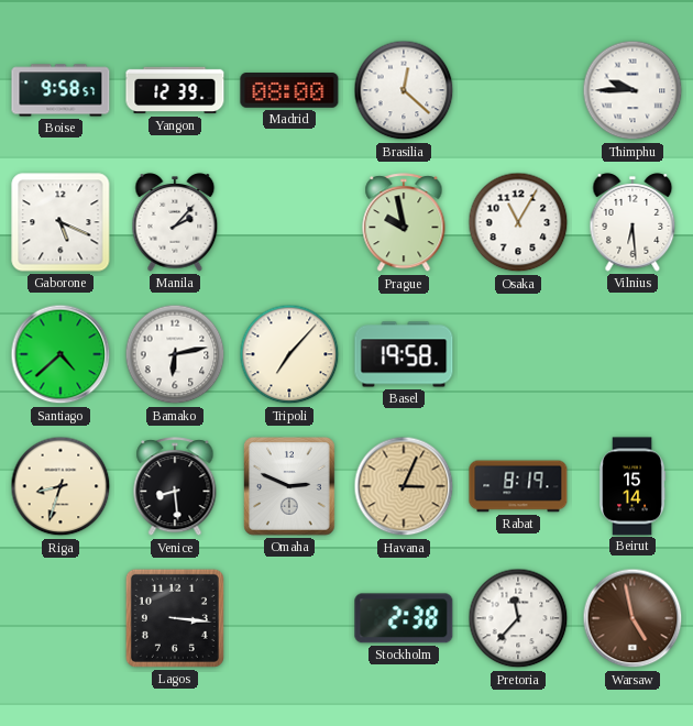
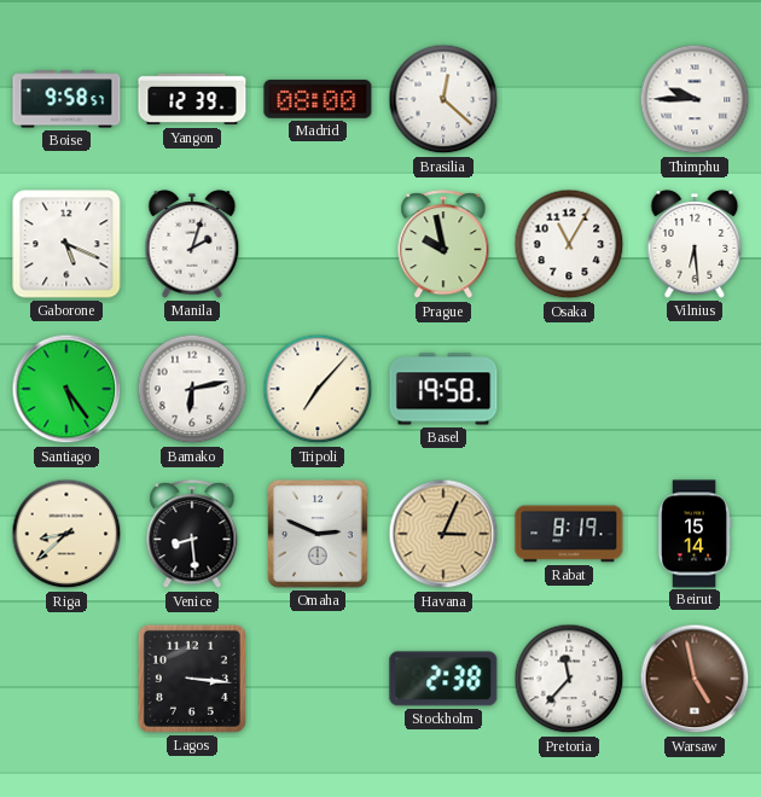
Manila: 2:07 -> 2:03 (192, 244)
Santiago: 4:38 -> 5:24 (66, 389)
Riga: 8:33 -> 8:38 (66, 534)
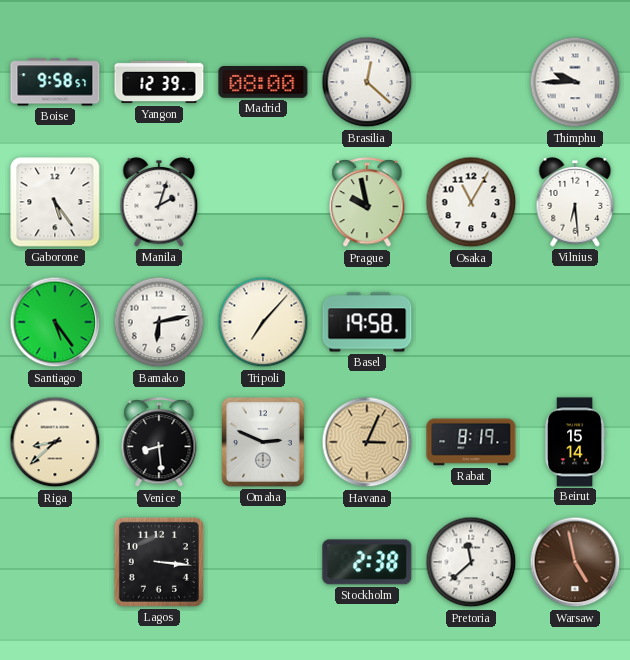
Gaborone: 5:19 -> 5:24 (55, 202)
Pretoria: 11:37 -> 11:38 (471, 562)
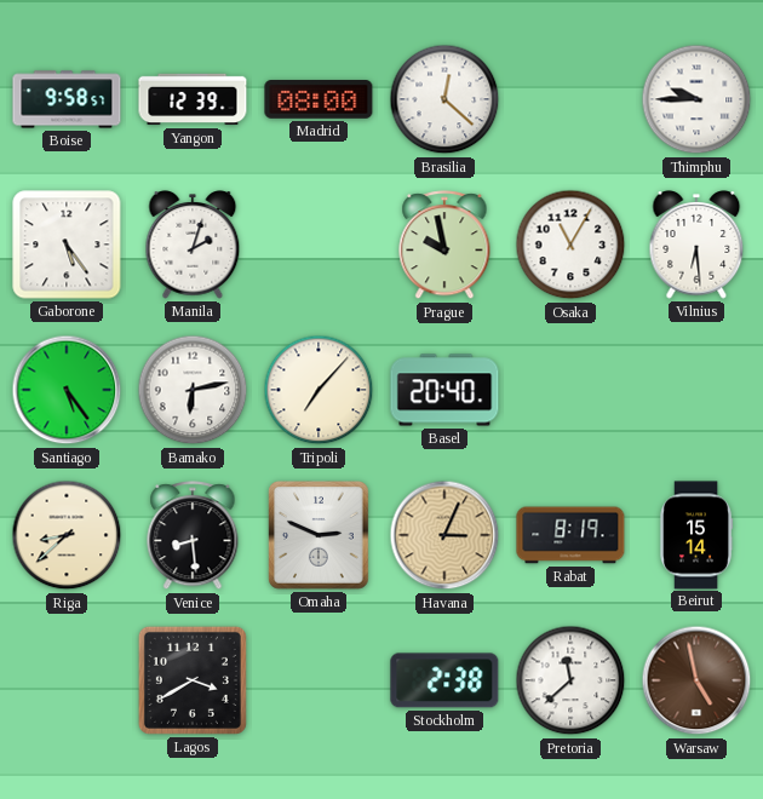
Basel: 19:58 -> 20:40 (444, 390)
Lagos: 3:16 -> 3:40 (193, 680)
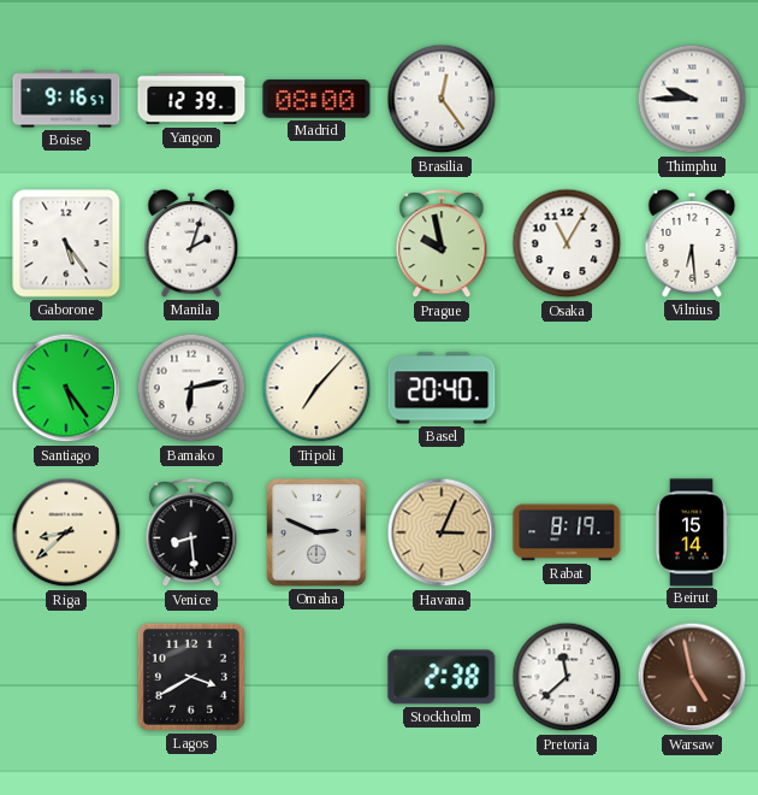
Boise: 9:58 -> 9:16 (66, 99)
Brasilia: 12:22 -> 12:24 (442, 99)
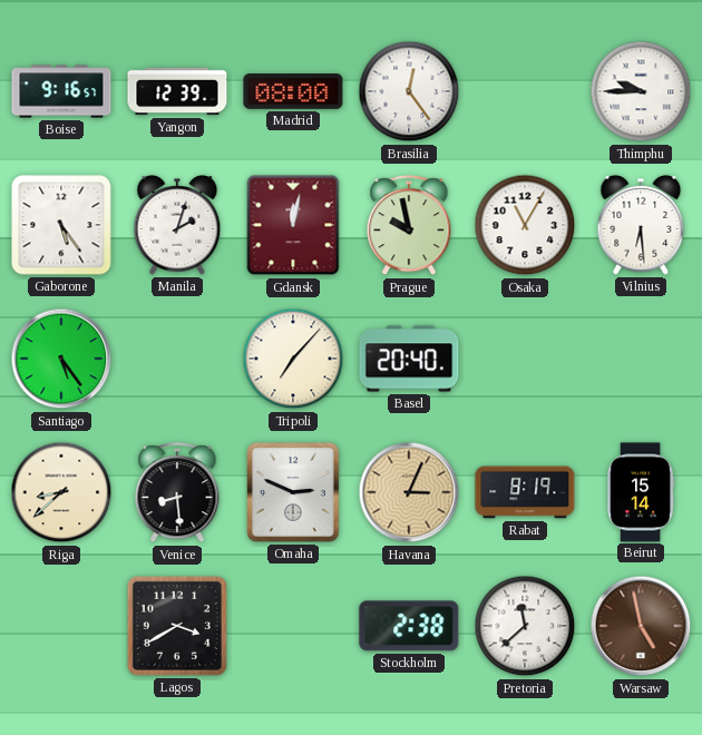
Gdansk: none -> 12:02 (293, 225)
Bamako: 6:13 -> none (191, 388)
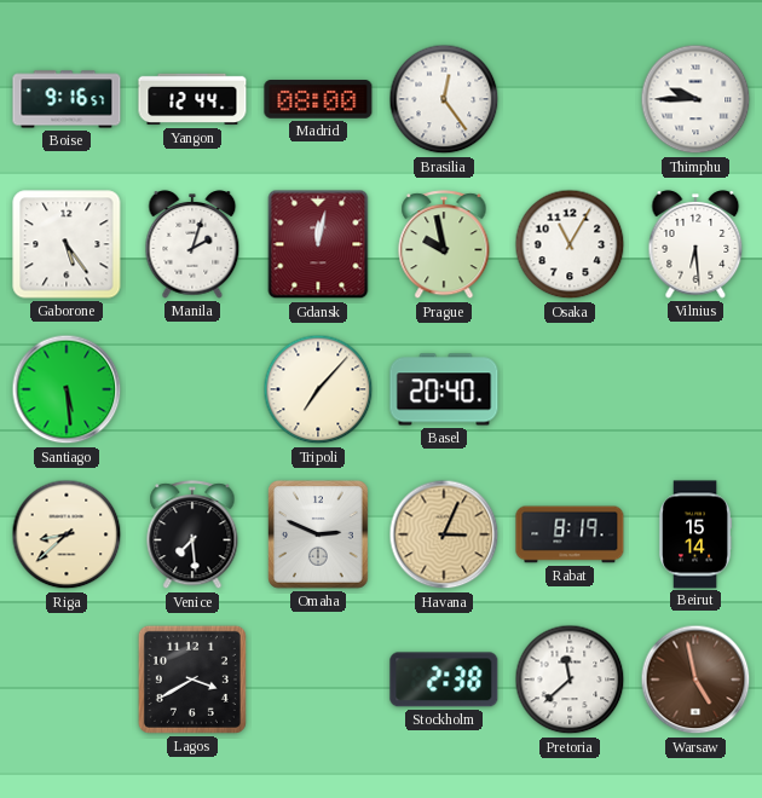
Yangon: 12:39 -> 12:44 (192, 99)
Santiago: 5:24 -> 5:29 (67, 389)
Venice: 8:29 -> 7:29 (192, 536)
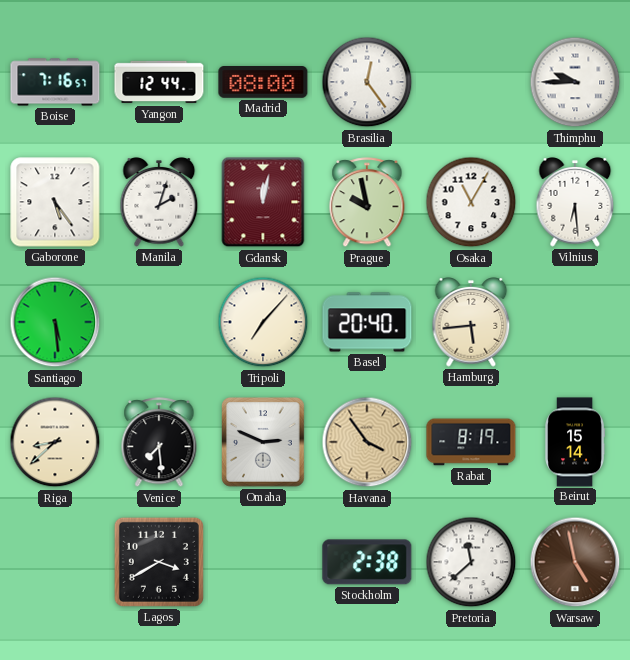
Boise: 9:16 -> 7:16 (55, 82)
Hamburg: none -> 5:44 (471, 322)
Havana: 3:04 -> 3:54 (367, 442)
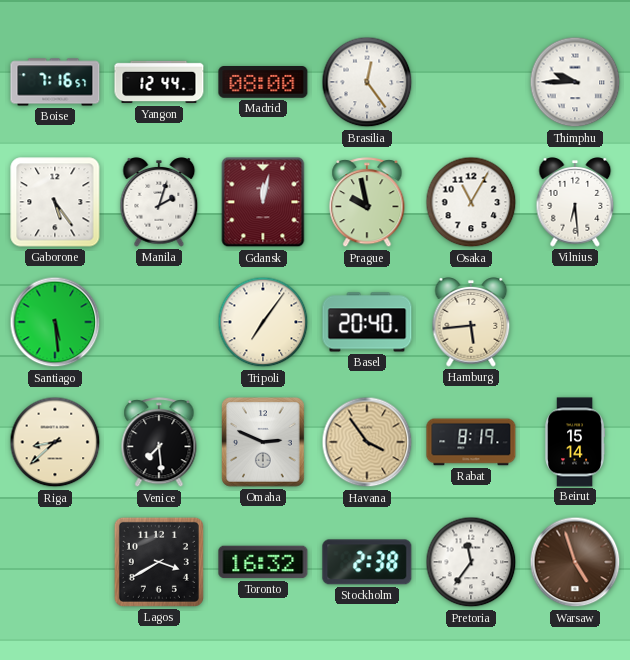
Tripoli: 7:07 -> 7:06 (263, 322)
Toronto: none -> 16:32 (263, 562)
Pretoria: 11:38 -> 11:36 (471, 562)
Warsaw: 4:58 -> 4:57 (575, 562)
